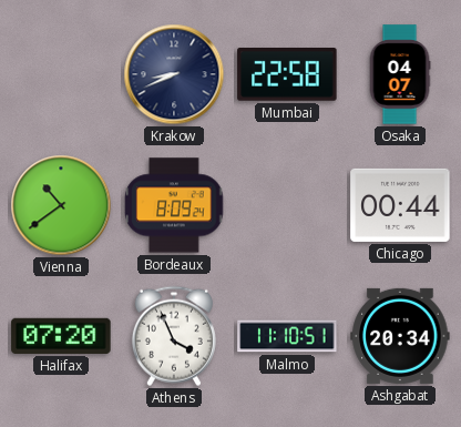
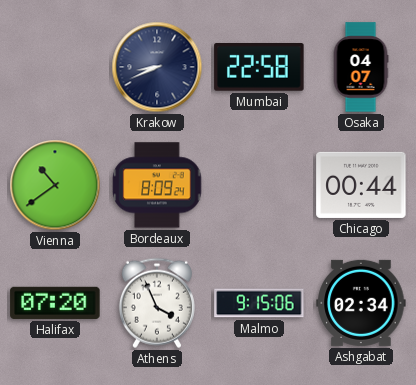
Malmo: 11:10 -> 9:15 (259, 303)
Ashgabat: 20:34 -> 02:34 (361, 303)
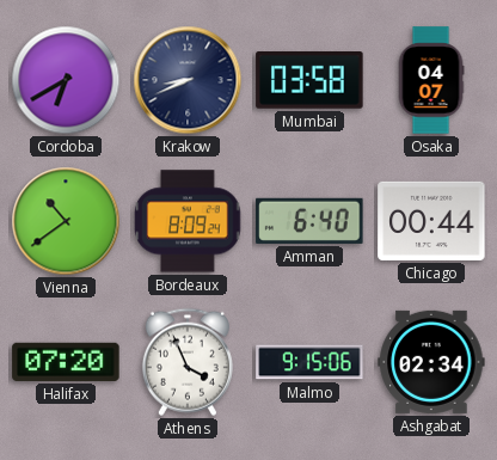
Cordoba: none -> 6:40 (66, 80)
Mumbai: 22:58 -> 03:58 (309, 81)
Amman: none -> 6:40 (309, 221)
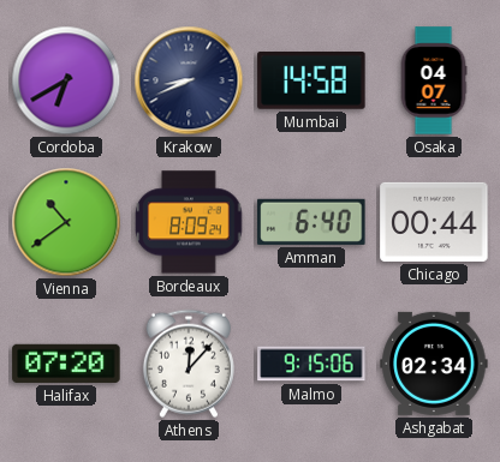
Mumbai: 03:58 -> 14:58 (311, 82)
Athens: 3:56 -> 12:07 (189, 364)
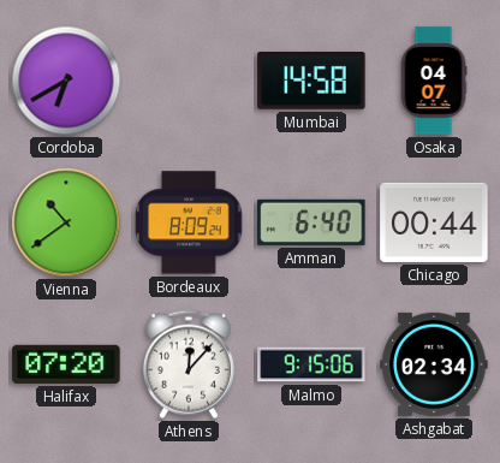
Krakow: 8:41 -> none (189, 80)
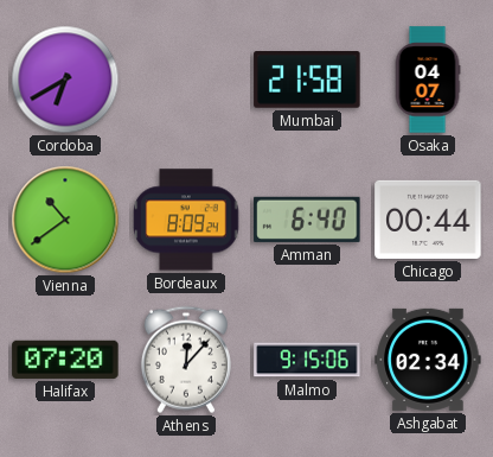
Mumbai: 14:58 -> 21:58 (307, 81)
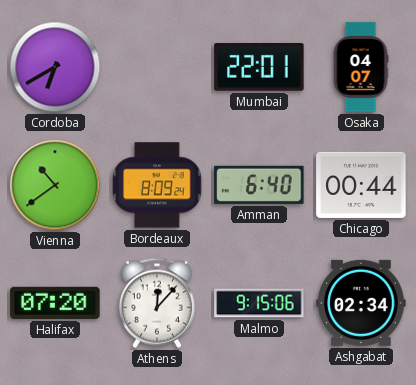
Mumbai: 21:58 -> 22:01 (259, 68)
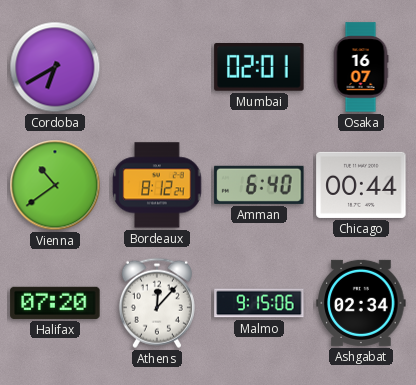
Mumbai: 22:01 -> 02:01 (259, 68)
Osaka: 04:07 -> 16:07 (361, 67)
Bordeaux: 8:09 -> 8:12 (157, 185)
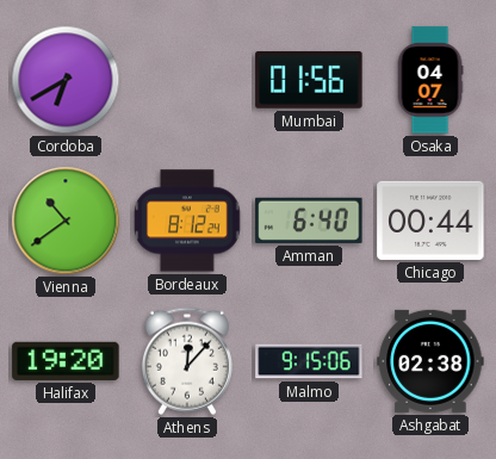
Mumbai: 02:01 -> 01:56 (309, 81)
Osaka: 16:07 -> 04:07 (430, 80)
Halifax: 07:20 -> 19:20 (66, 361)
Ashgabat: 02:34 -> 02:38 (430, 361)
